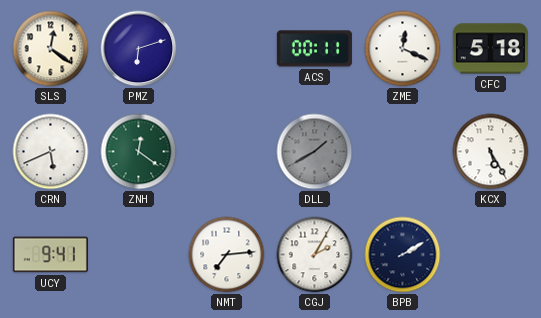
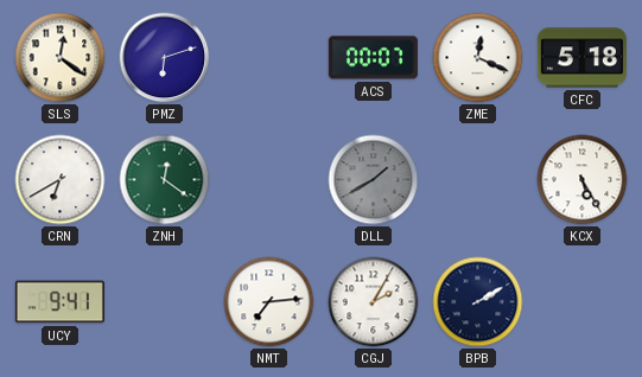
ACS: 00:11 -> 00:07 (373, 58)
CRN: 5:41 -> 6:40 (61, 180)
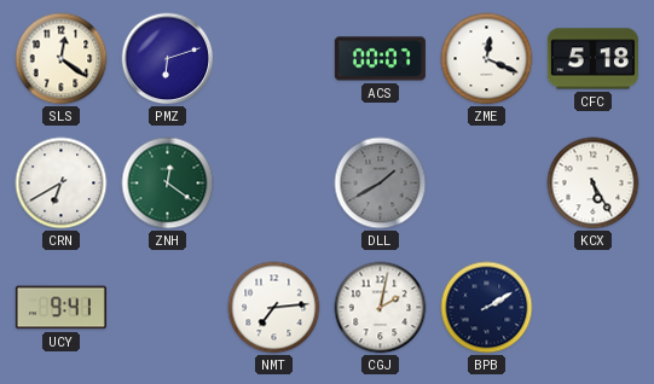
CGJ: 2:05 -> 2:02 (381, 308)
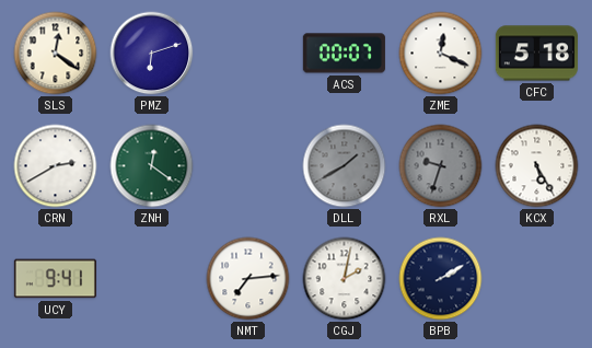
CRN: 6:40 -> 2:40 (56, 166)
RXL: none -> 9:33 (441, 166)
